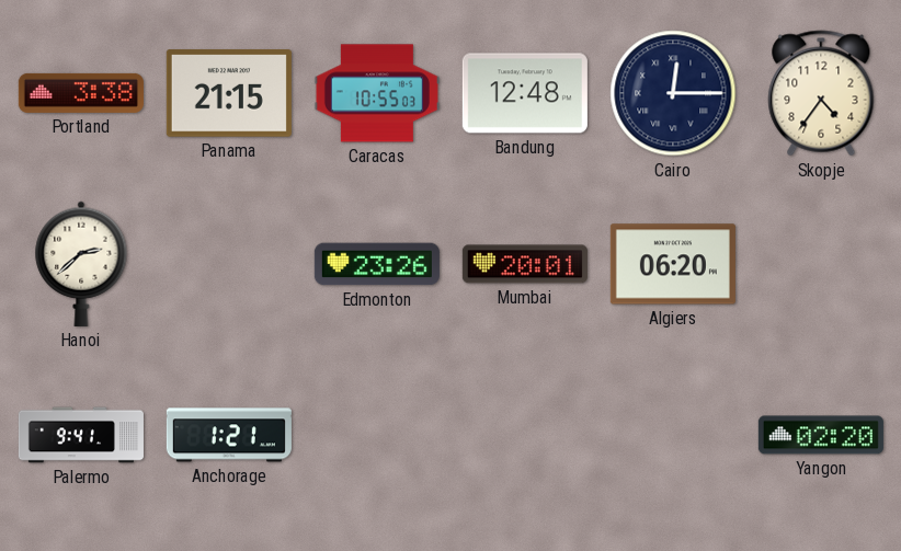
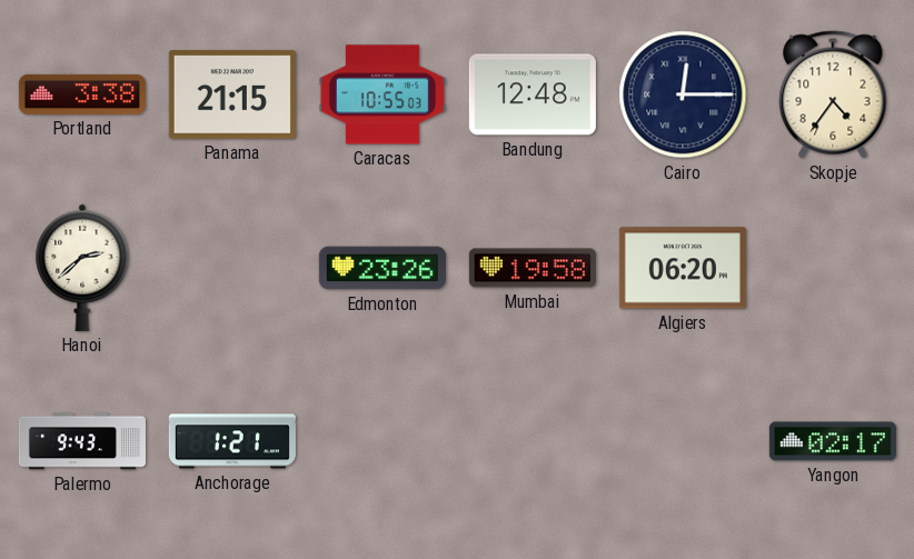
Mumbai: 20:01 -> 19:58 (533, 268)
Palermo: 9:41 -> 9:43 (82, 441)
Yangon: 02:20 -> 02:17 (833, 441)
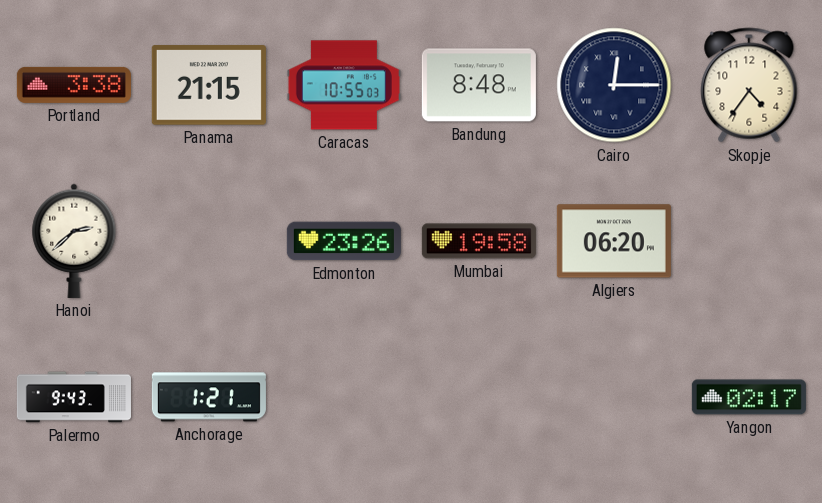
Bandung: 12:48 -> 8:48 (479, 85)
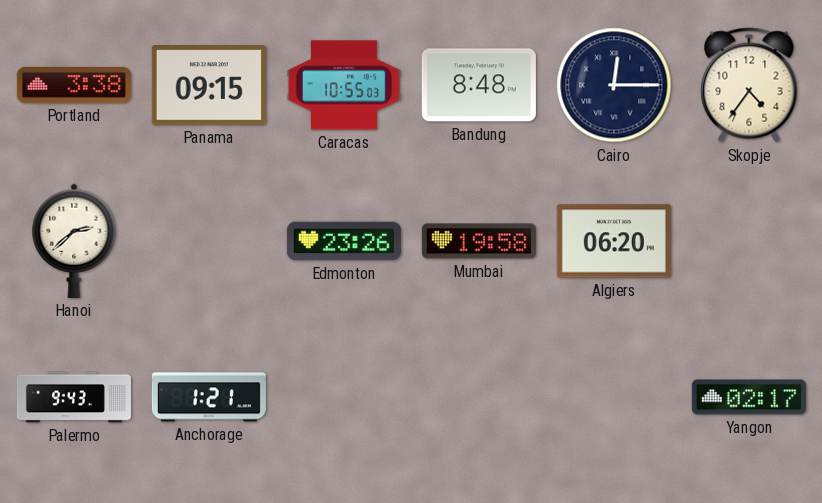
Panama: 21:15 -> 09:15 (209, 85)
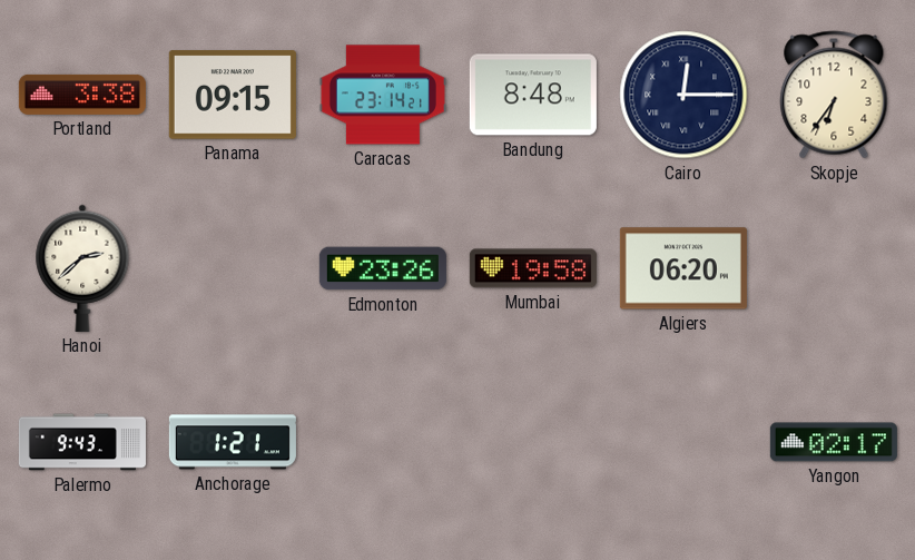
Caracas: 10:55 -> 23:14 (383, 95)
Skopje: 4:36 -> 6:36 (834, 95)
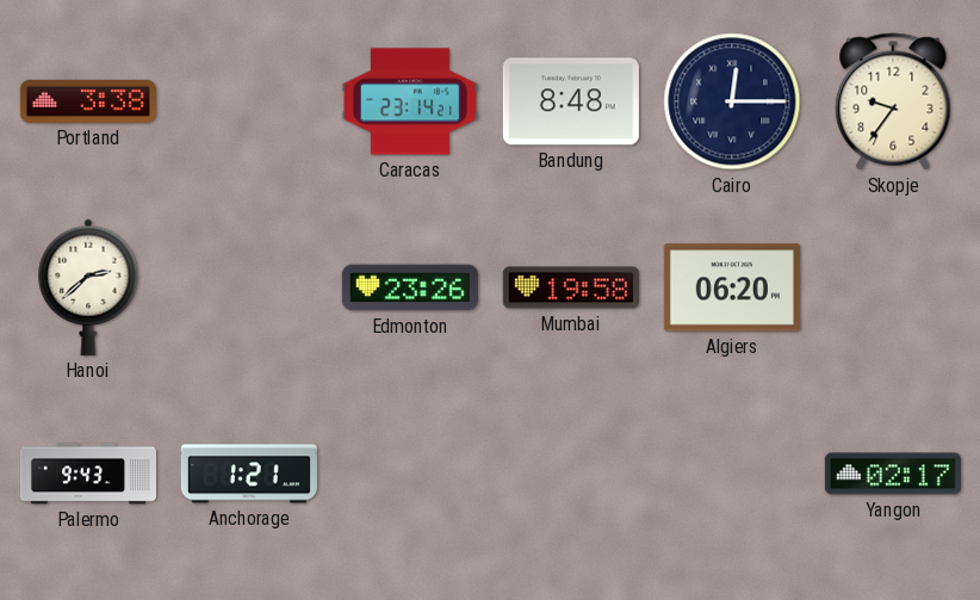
Panama: 09:15 -> none (233, 95)
Skopje: 6:36 -> 9:36 (893, 101)
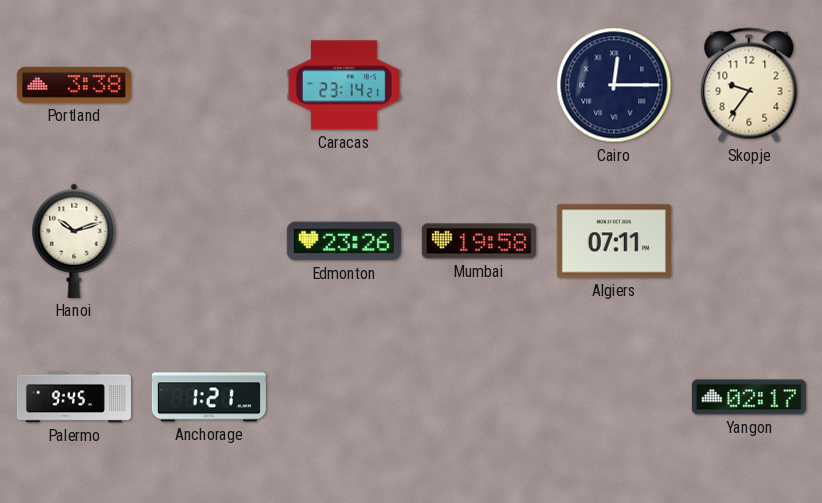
Bandung: 8:48 -> none (571, 101)
Hanoi: 2:38 -> 10:12 (74, 241)
Algiers: 06:20 -> 07:11 (614, 241)
Palermo: 9:43 -> 9:45 (74, 397)
